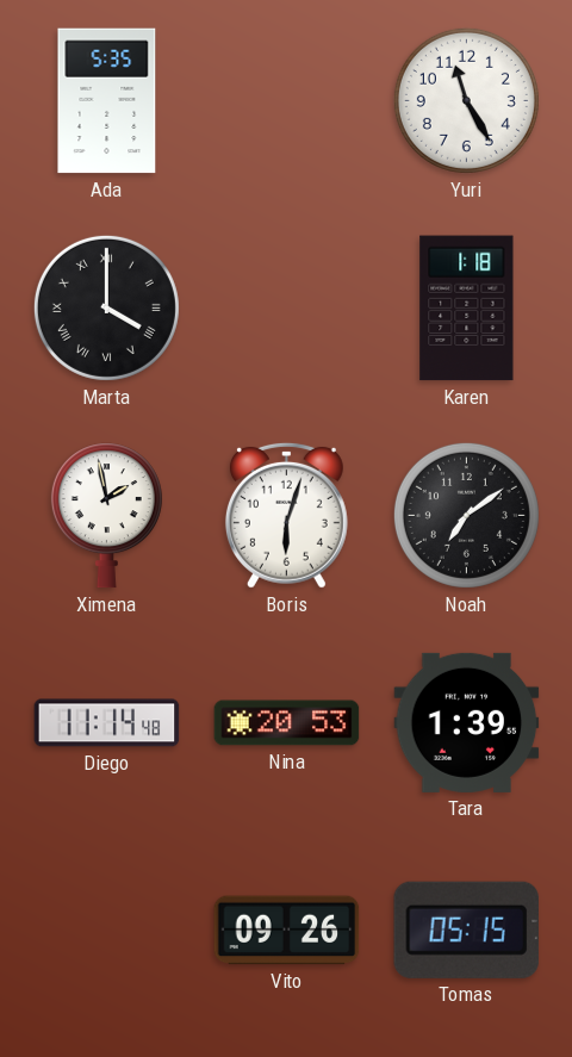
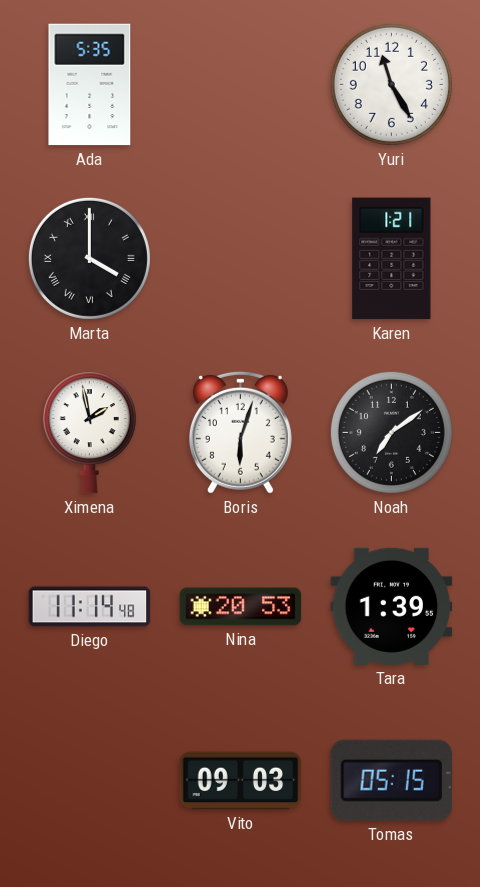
Karen: 1:18 -> 1:21 (392, 259)
Vito: 09:26 -> 09:03 (241, 781)
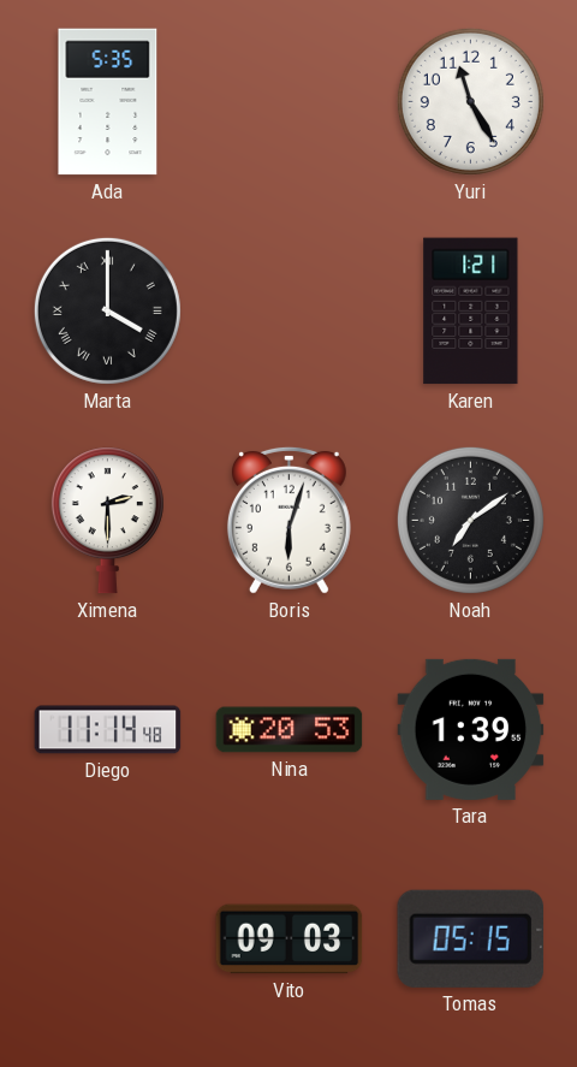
Ximena: 1:58 -> 2:30 (107, 521)
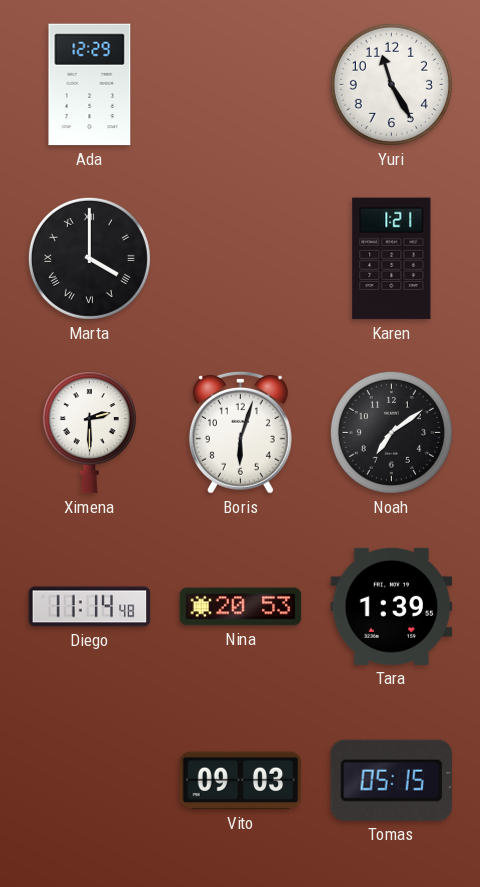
Ada: 5:35 -> 12:29 (90, 85)
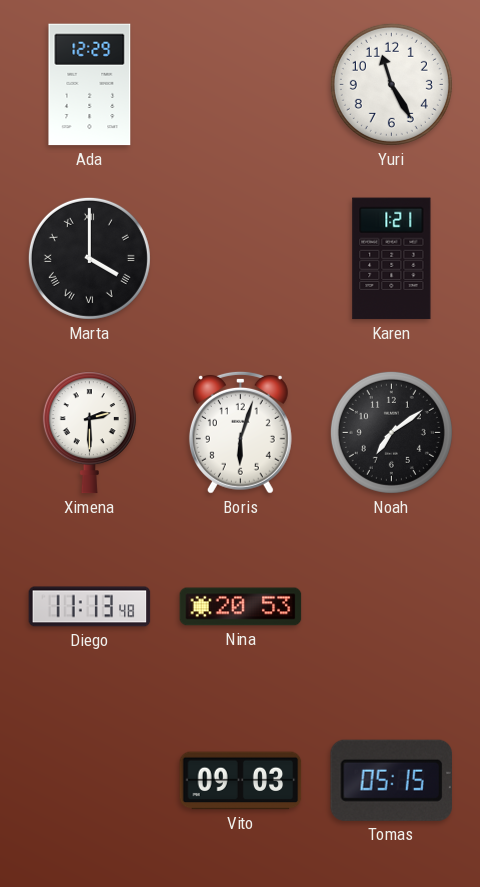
Diego: 11:14 -> 11:13 (90, 607)
Tara: 1:39 -> none (392, 606)
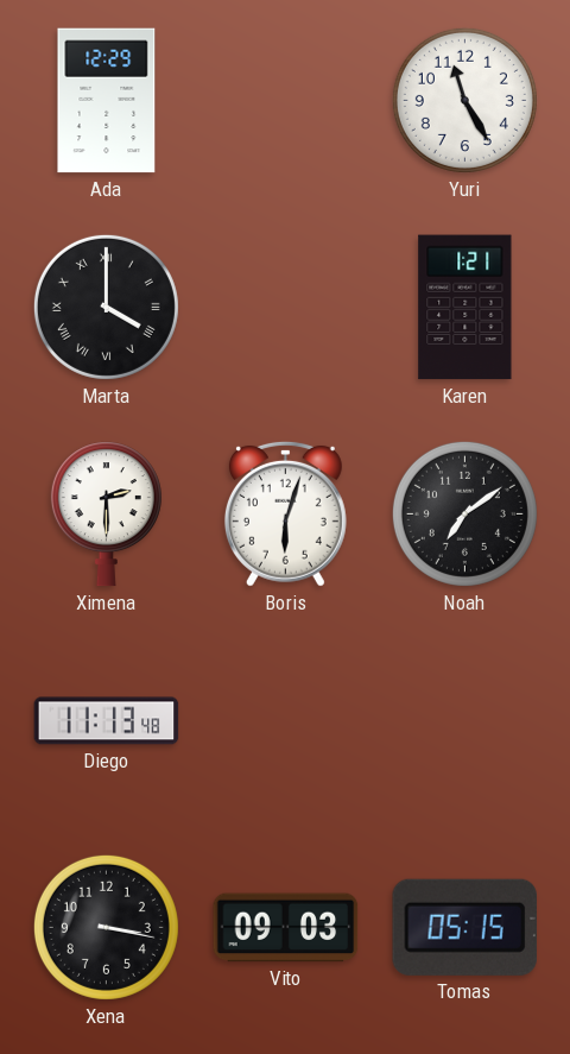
Nina: 20:53 -> none (241, 607)
Xena: none -> 3:17 (106, 927)
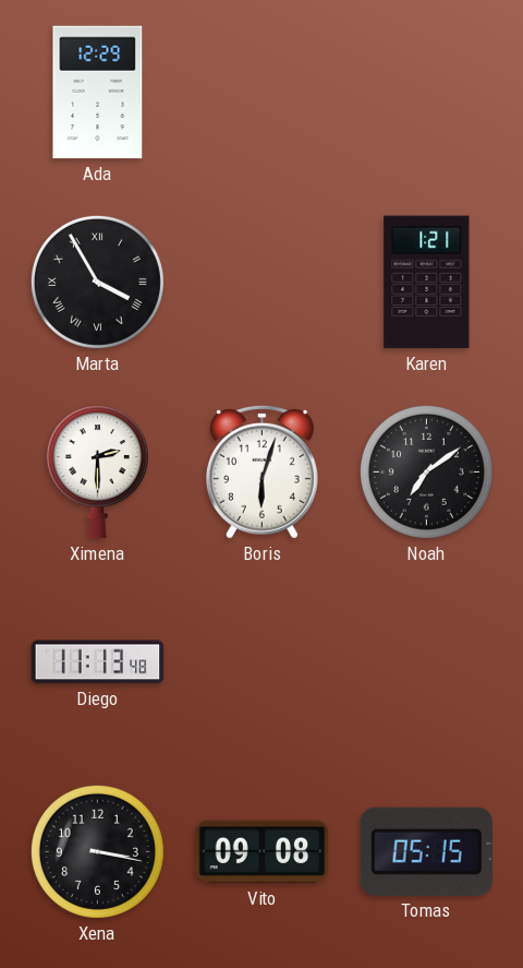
Yuri: 11:25 -> none (464, 100)
Marta: 4:00 -> 3:55 (97, 282)
Vito: 09:03 -> 09:08 (263, 852)
